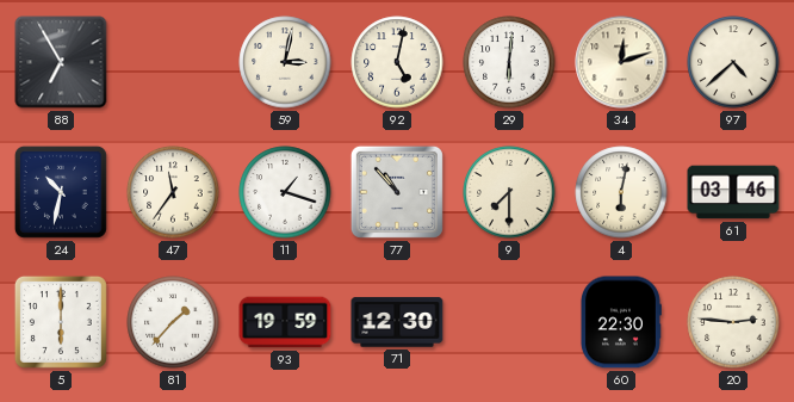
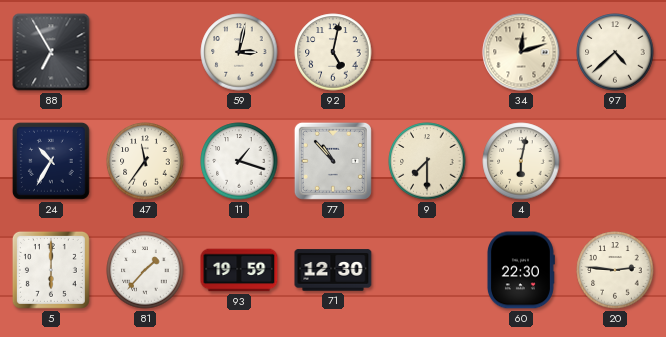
29: 6:01 -> none (509, 62)
24: 10:32 -> 10:35 (51, 161)
61: 03:46 -> none (733, 192)
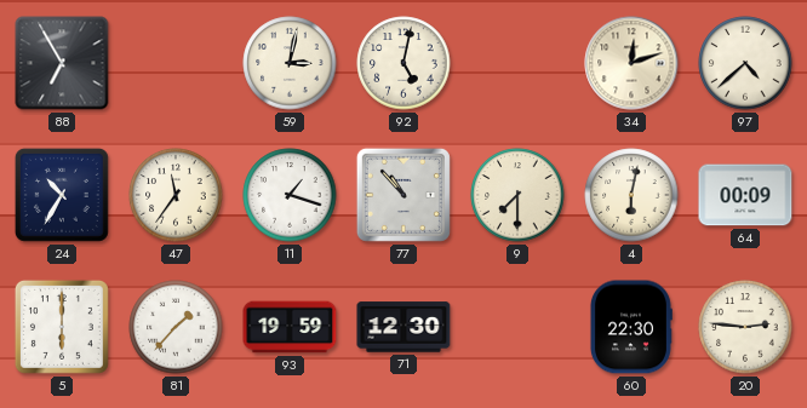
64: none -> 00:09 (745, 195)
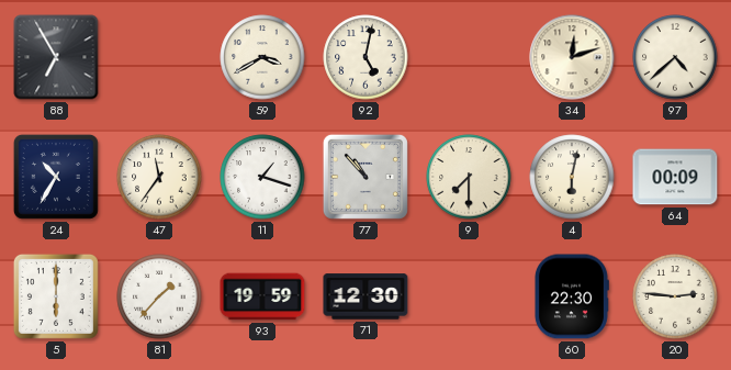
59: 3:02 -> 3:40 (262, 57)
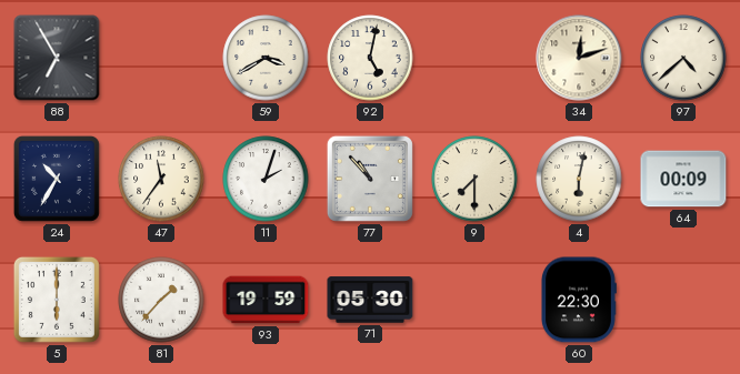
11: 1:18 -> 2:03 (266, 179)
71: 12:30 -> 05:30 (370, 300)
20: 2:46 -> none (675, 296)
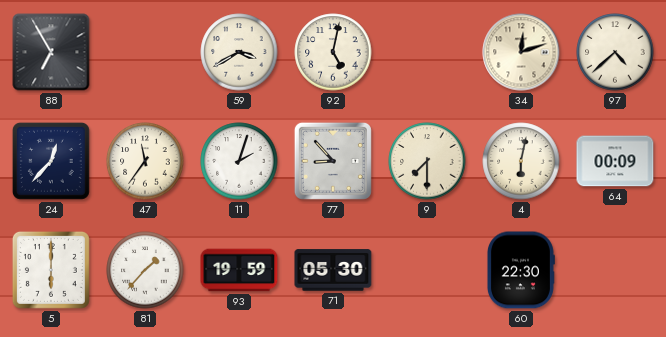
24: 10:35 -> 12:37 (51, 161)
77: 10:53 -> 8:53 (333, 161)
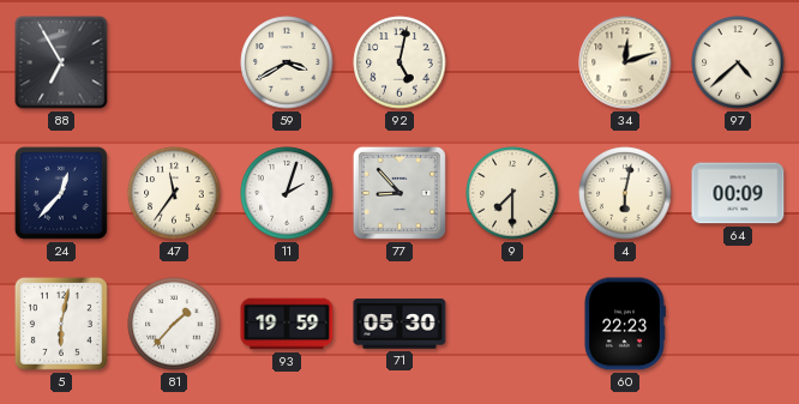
5: 6:00 -> 6:02 (61, 324)
60: 22:30 -> 22:23 (624, 324)
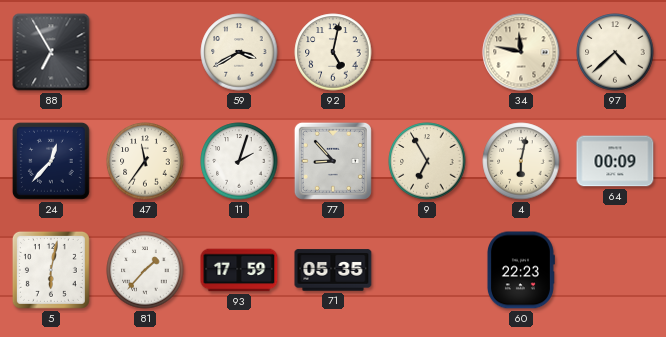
34: 12:12 -> 11:47 (521, 52)
9: 7:30 -> 6:55 (427, 161)
93: 19:59 -> 17:59 (239, 270)
71: 05:30 -> 05:35 (333, 270)
